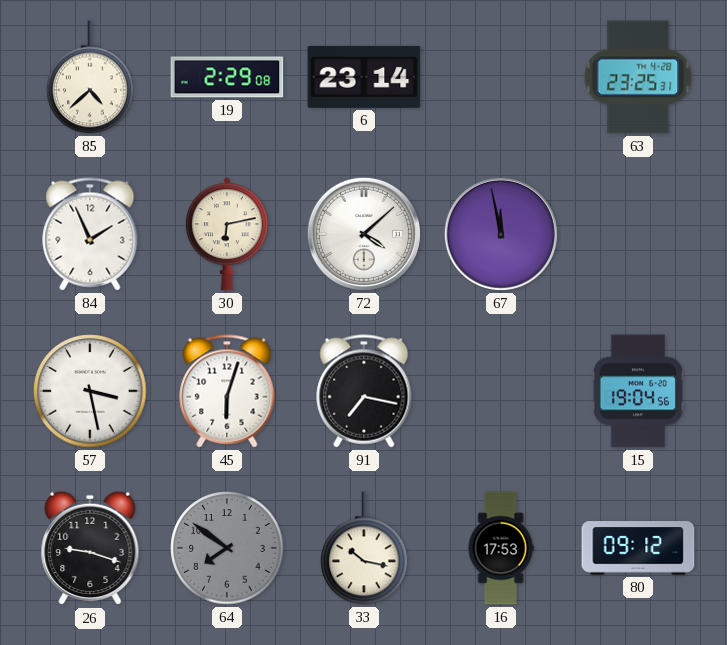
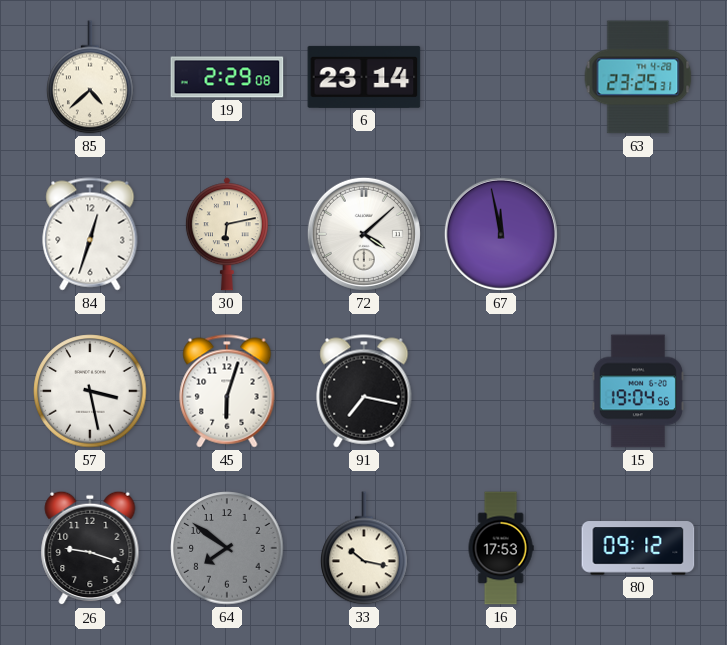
84: 1:56 -> 12:33 (90, 234)
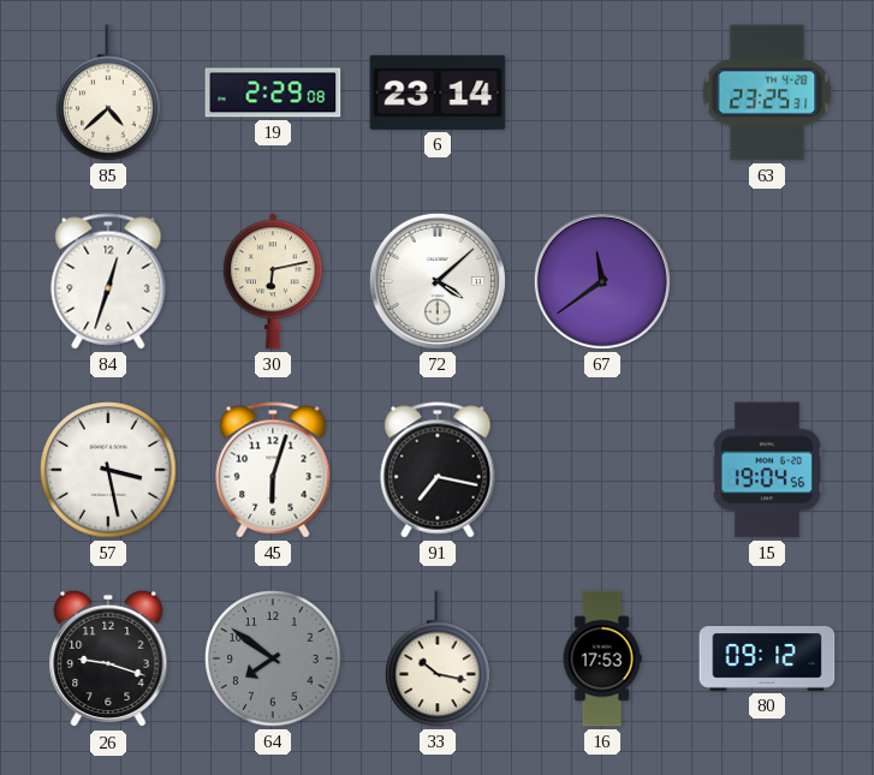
67: 11:58 -> 11:39 (602, 281)
